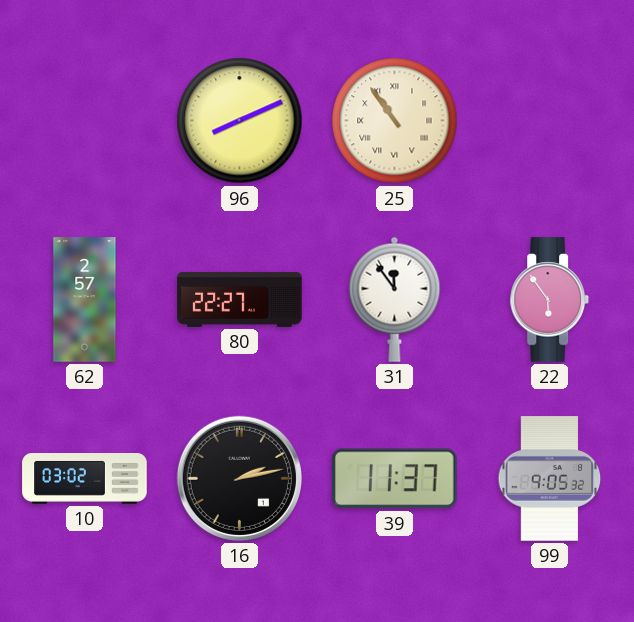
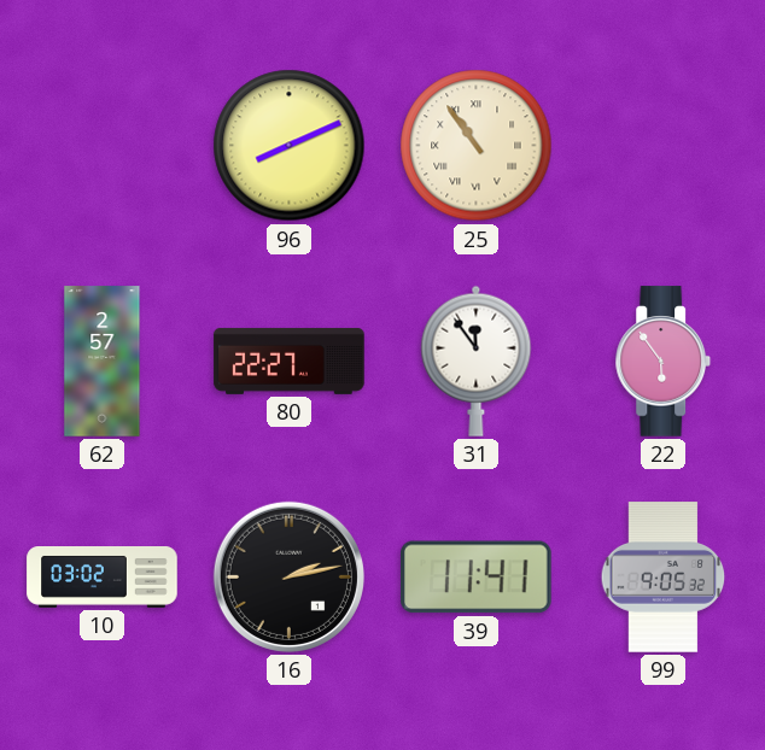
39: 11:37 -> 11:41 (477, 578)
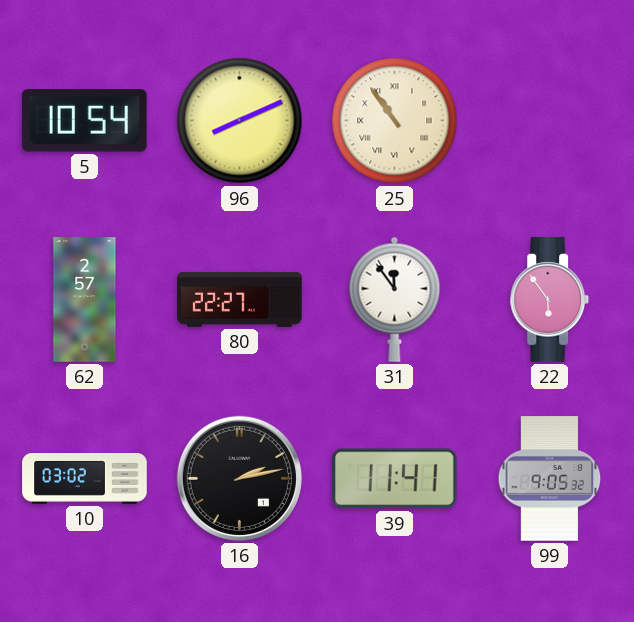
5: none -> 10:54 (85, 121)
